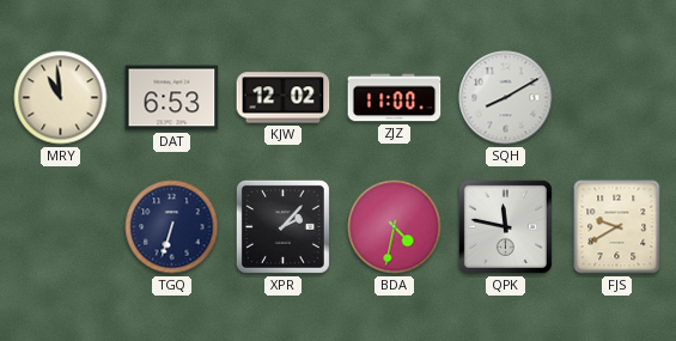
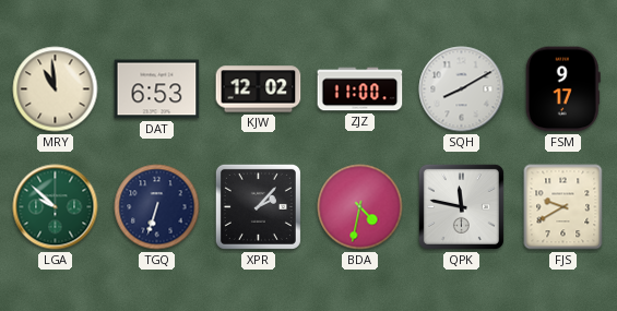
FSM: none -> 9:17 (562, 89)
LGA: none -> 9:52 (56, 207)
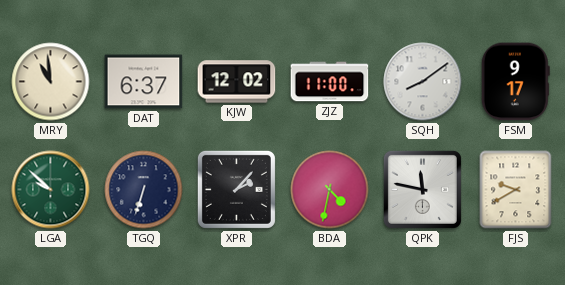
DAT: 6:53 -> 6:37 (144, 82)
SQH: 8:10 -> 8:09 (423, 82)
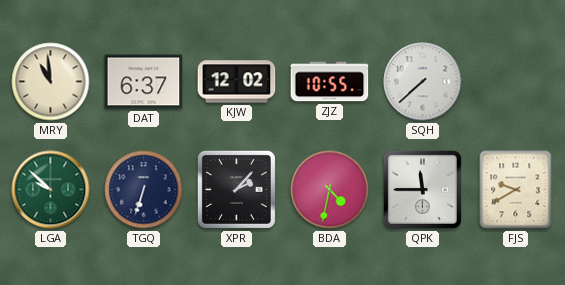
ZJZ: 11:00 -> 10:55 (330, 82)
SQH: 8:09 -> 7:38 (423, 82)
FSM: 9:17 -> none (515, 82)
QPK: 11:47 -> 11:45 (422, 189)
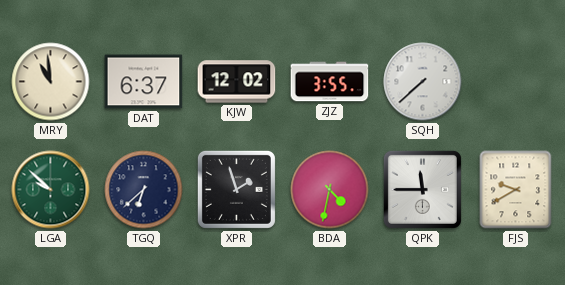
ZJZ: 10:55 -> 3:55 (330, 82)
TGQ: 6:33 -> 6:38 (144, 190)
XPR: 2:07 -> 1:57 (236, 189)
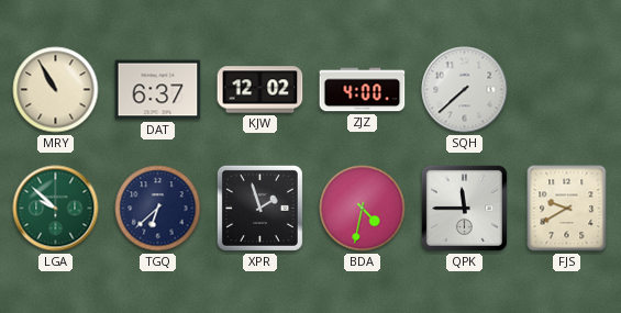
MRY: 10:59 -> 10:55 (56, 90)
ZJZ: 3:55 -> 4:00 (363, 90)
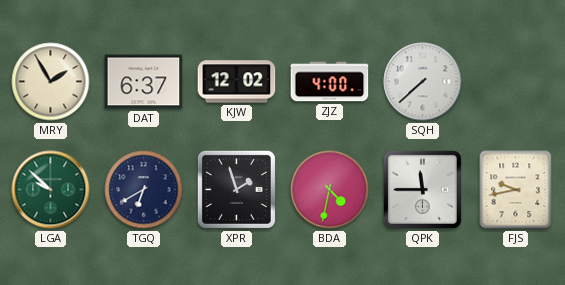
MRY: 10:55 -> 1:55 (51, 82)
TGQ: 6:38 -> 6:40 (144, 190)
FJS: 9:40 -> 9:43 (516, 190)
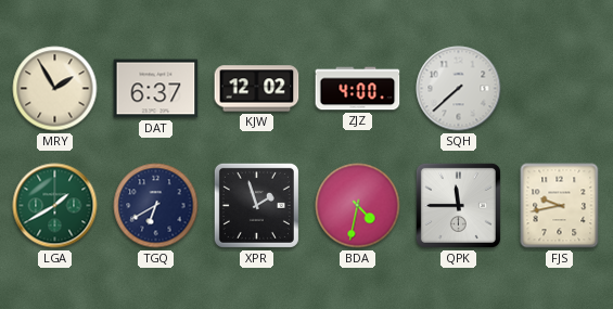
LGA: 9:52 -> 1:40 (55, 206)
